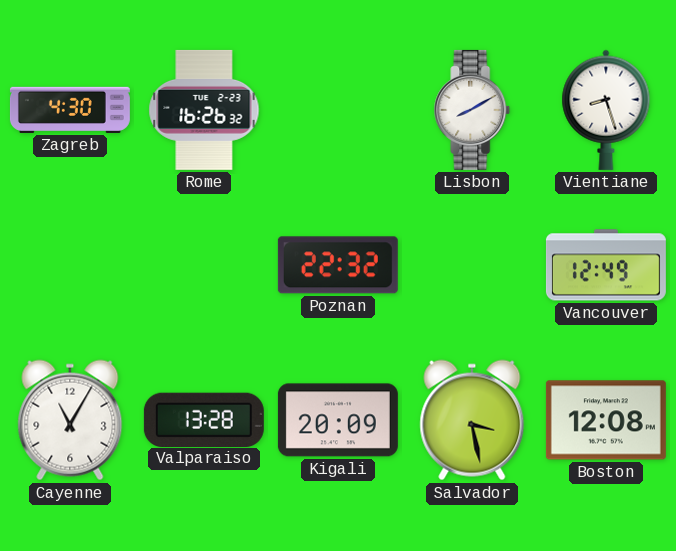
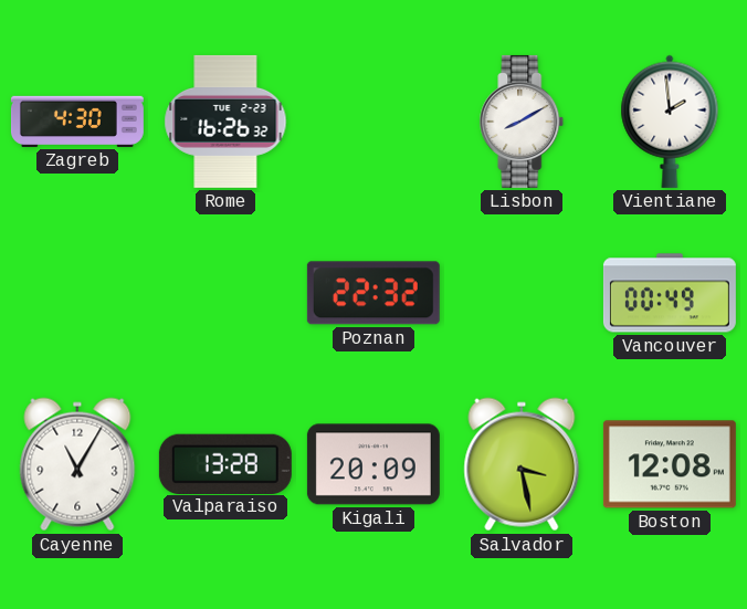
Vientiane: 8:27 -> 1:59 (670, 122)
Vancouver: 12:49 -> 00:49 (670, 293)
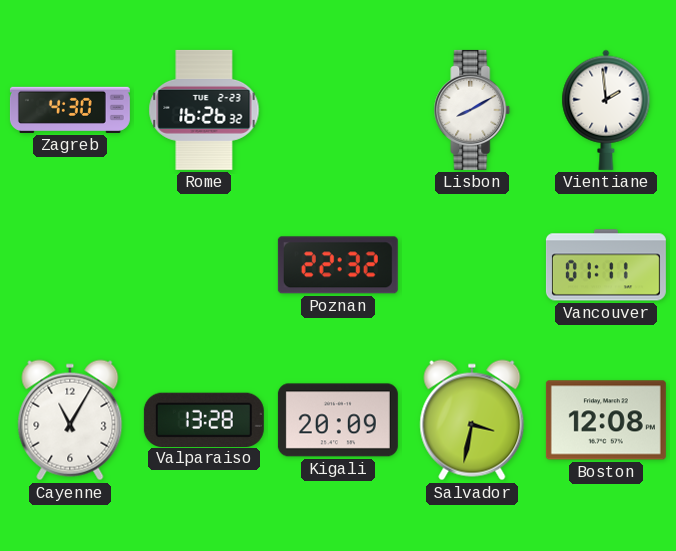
Vancouver: 00:49 -> 01:11 (606, 265)
Salvador: 3:28 -> 3:32 (472, 420)
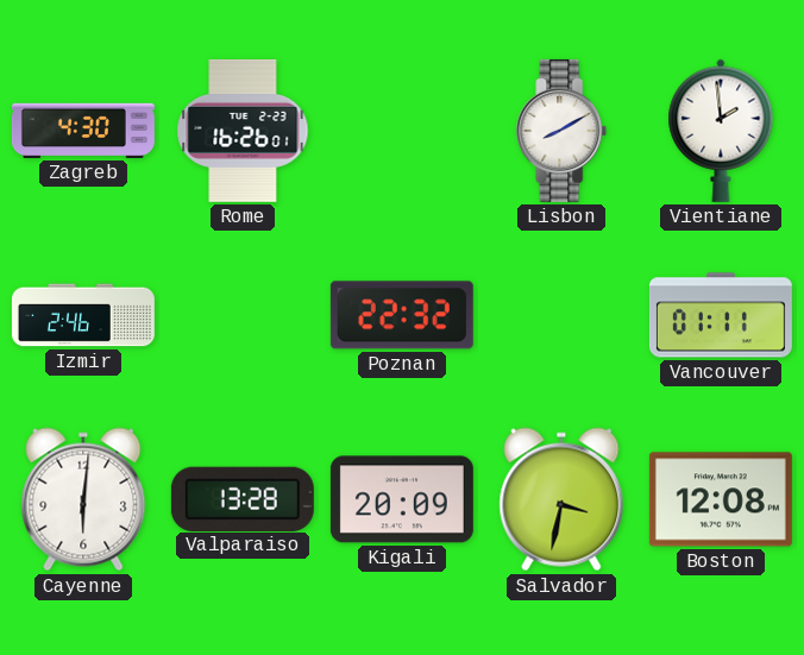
Rome: 16:26:32 -> 16:26:01 (243, 131)
Izmir: none -> 2:46 (83, 315)
Cayenne: 11:05 -> 6:01 (83, 499)
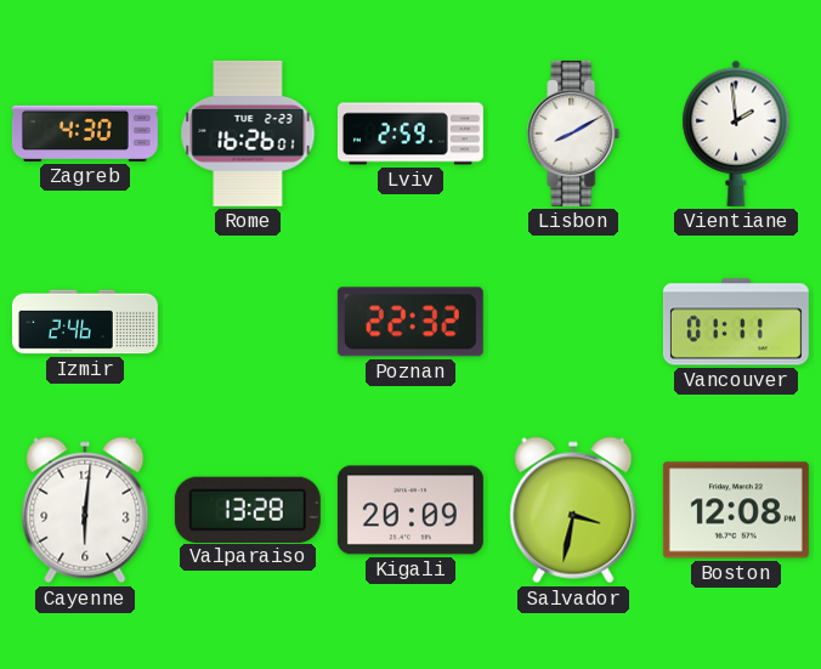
Lviv: none -> 2:59 (410, 134)
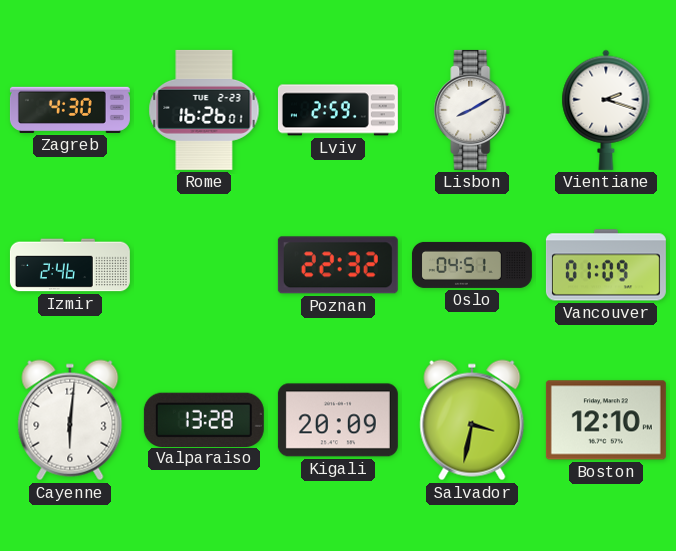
Vientiane: 1:59 -> 2:18 (606, 110)
Oslo: none -> 04:51 (472, 265)
Vancouver: 01:11 -> 01:09 (606, 265)
Boston: 12:08 -> 12:10 (606, 420)
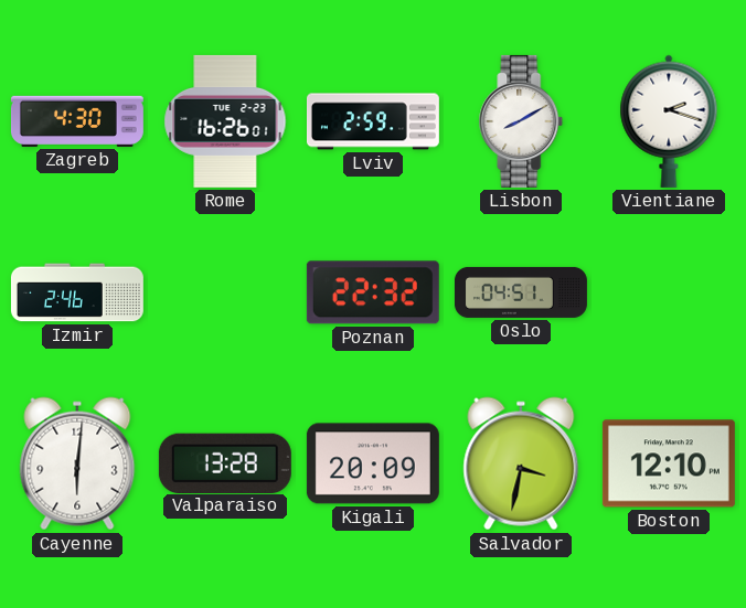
Vancouver: 01:09 -> none (606, 265)
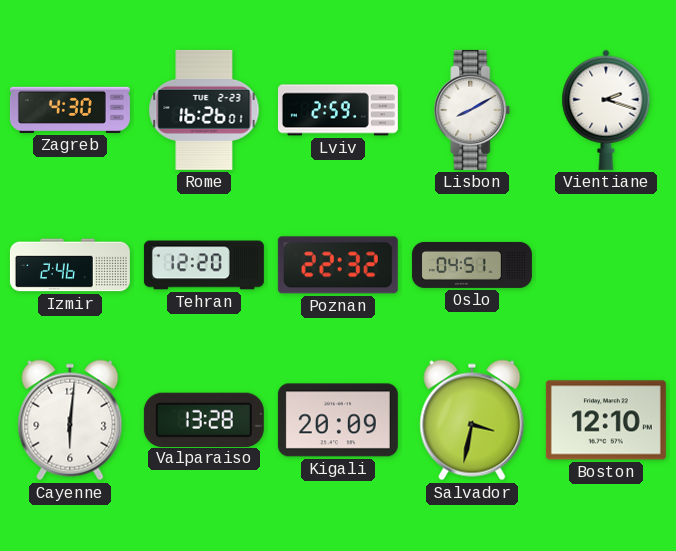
Tehran: none -> 12:20 (204, 265)
